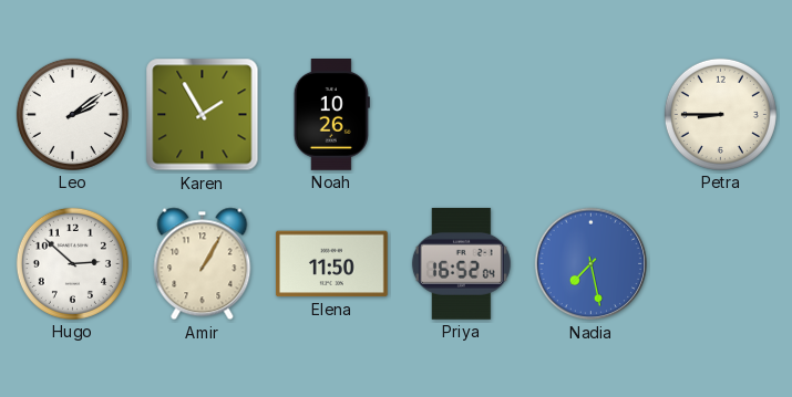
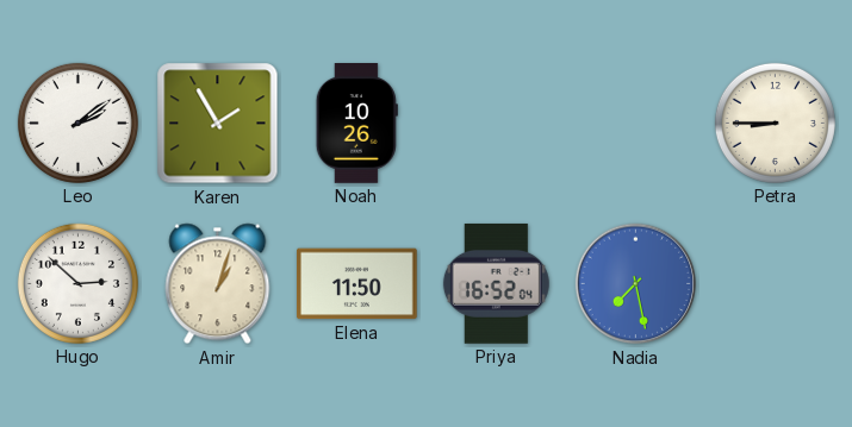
Amir: 1:05 -> 1:03 (218, 284)
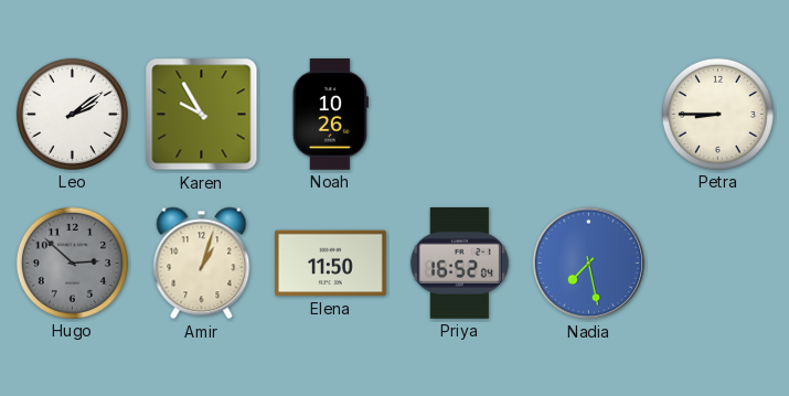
Karen: 1:55 -> 9:55 (202, 115)
Hugo dial: white -> grey (72, 263)
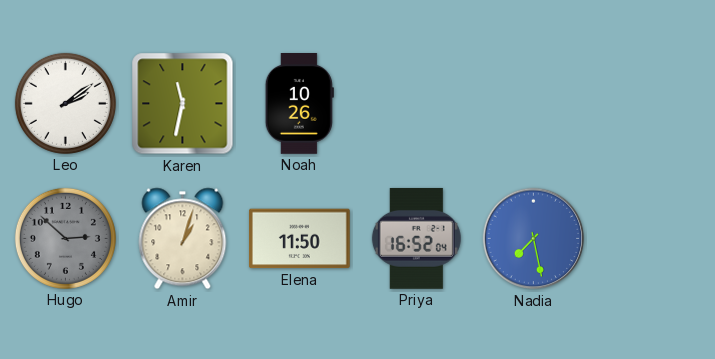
Karen: 9:55 -> 11:32 (183, 104)
Petra: 8:45 -> none (717, 114)
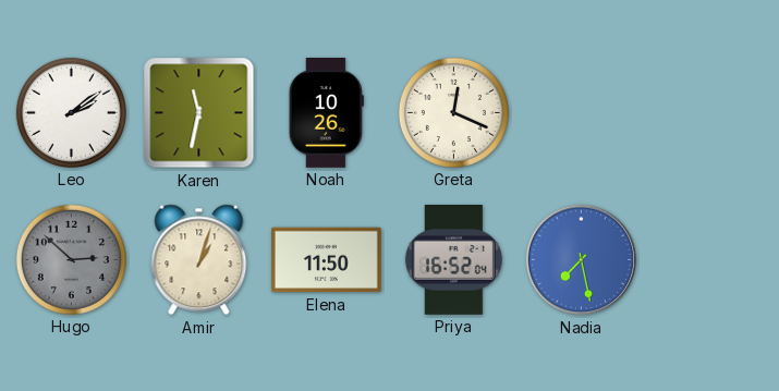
Greta: none -> 12:19 (453, 112)
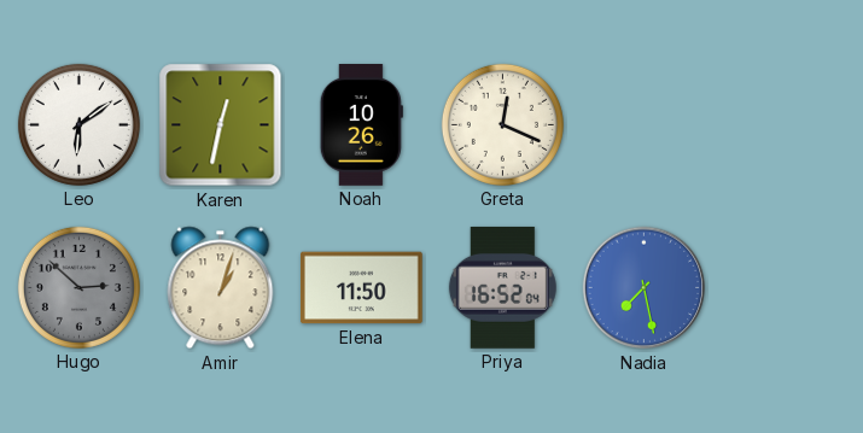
Leo: 2:09 -> 6:09 (78, 124)
Karen: 11:32 -> 12:32 (221, 125)
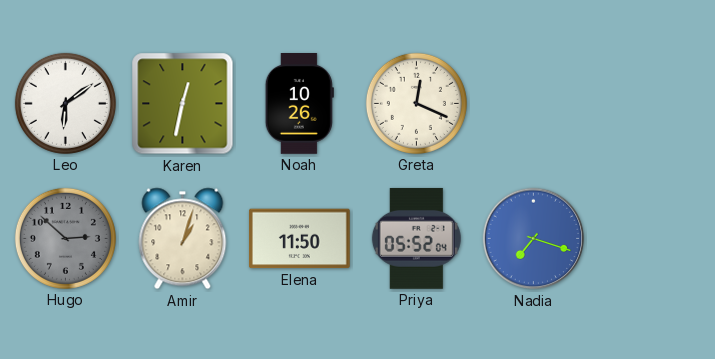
Priya: 16:52 -> 05:52 (416, 238)
Nadia: 7:28 -> 7:18 (534, 239)
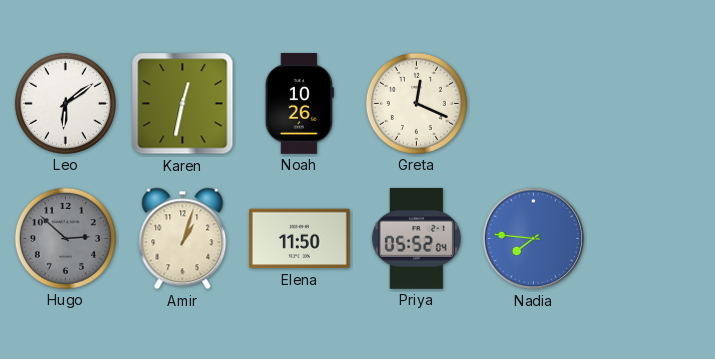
Nadia: 7:18 -> 7:46 (534, 239)
